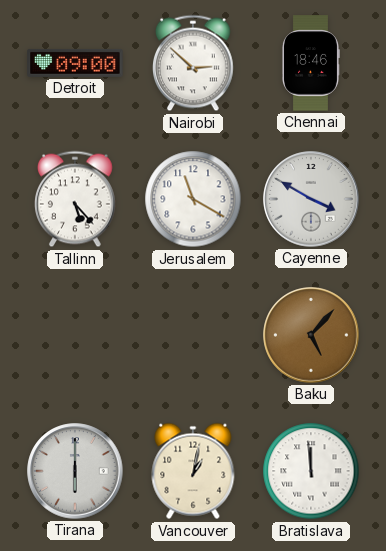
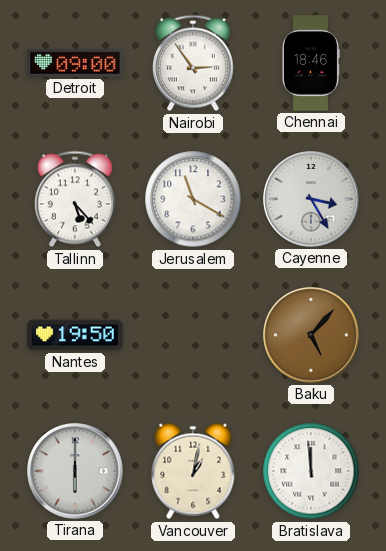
Nairobi: 2:52 -> 2:54 (194, 63)
Cayenne: 3:50 -> 3:25 (311, 199)
Nantes: none -> 19:50 (75, 335)
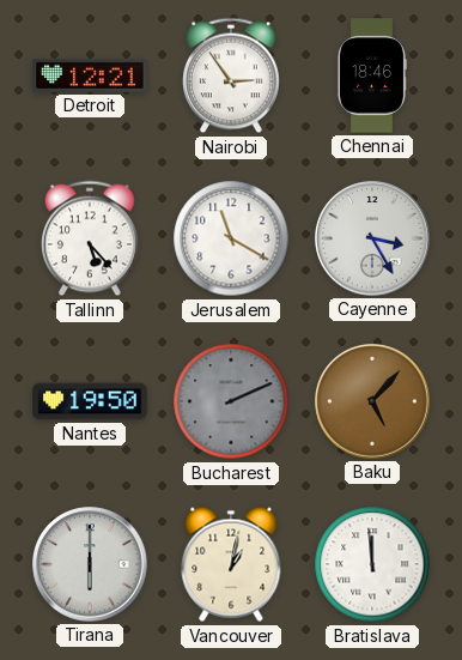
Detroit: 09:00 -> 12:21 (90, 75)
Bucharest: none -> 2:11 (231, 401)
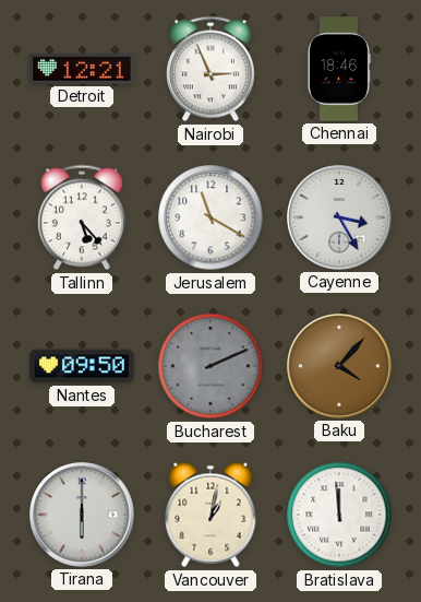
Nairobi: 2:54 -> 2:56 (212, 69)
Nantes: 19:50 -> 09:50 (82, 366)
Baku: 5:07 -> 4:07 (339, 366)
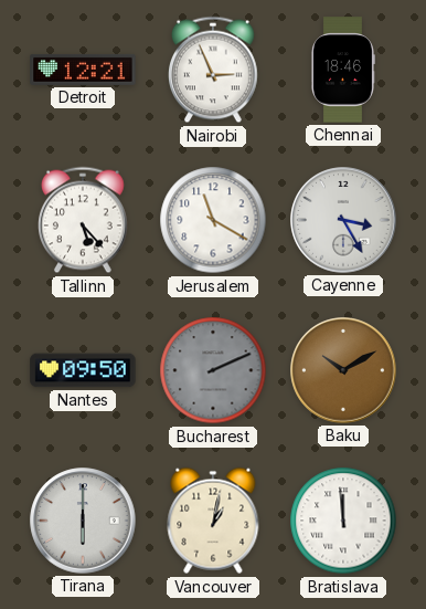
Baku: 4:07 -> 10:10 (343, 370)
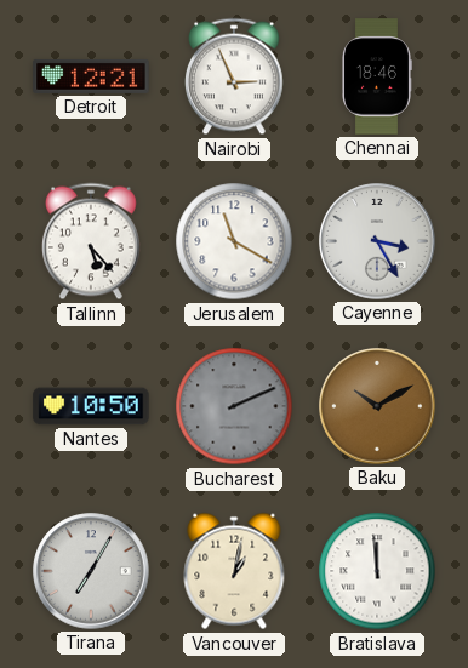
Nantes: 09:50 -> 10:50 (91, 406)
Tirana: 6:00 -> 7:05 (91, 571)
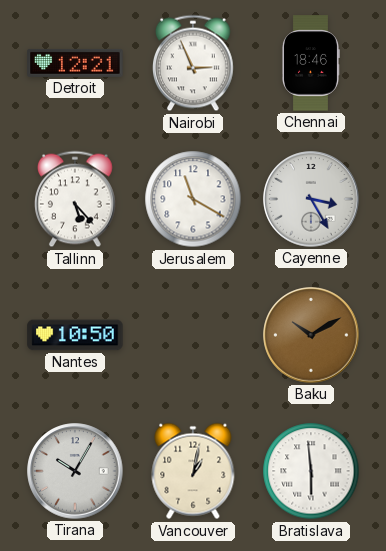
Bucharest: 2:11 -> none (234, 406)
Tirana: 7:05 -> 10:05 (75, 471)
Bratislava: 11:59 -> 5:59 (311, 471)
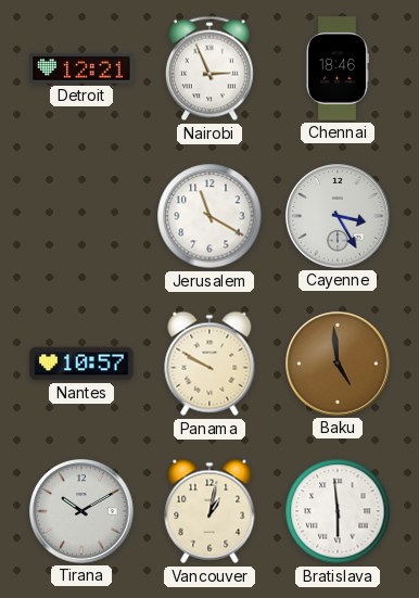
Tallinn: 5:23 -> none (76, 199)
Nantes: 10:50 -> 10:57 (81, 364)
Panama: none -> 9:50 (210, 364)
Baku: 10:10 -> 4:59 (338, 364)
Tirana: 10:05 -> 10:10 (81, 511)
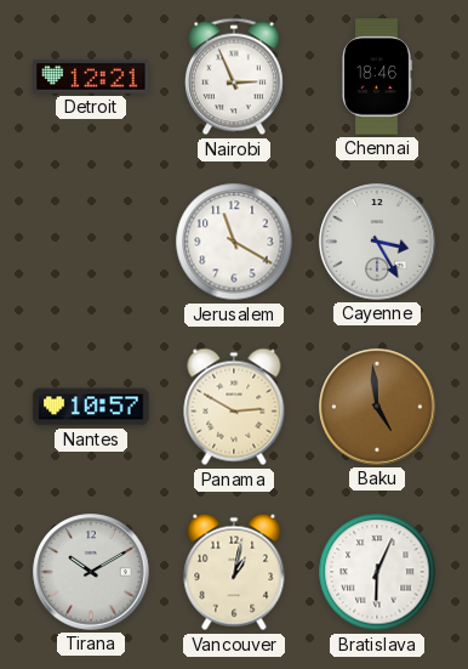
Panama: 9:50 -> 2:50 (234, 407)
Bratislava: 5:59 -> 6:04 (377, 572)
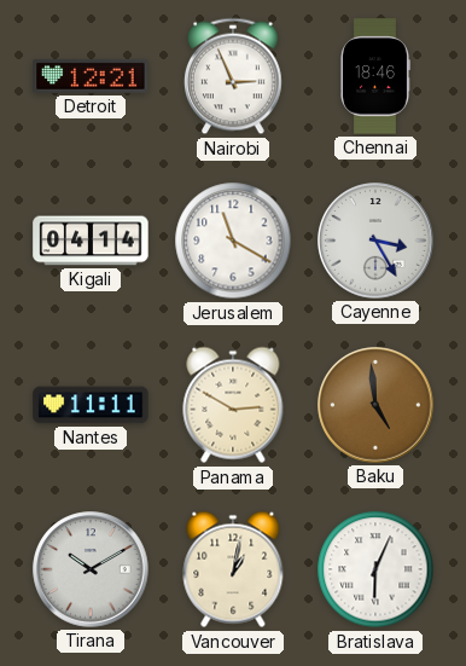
Kigali: none -> 04:14 (91, 241)
Nantes: 10:57 -> 11:11 (91, 405)
